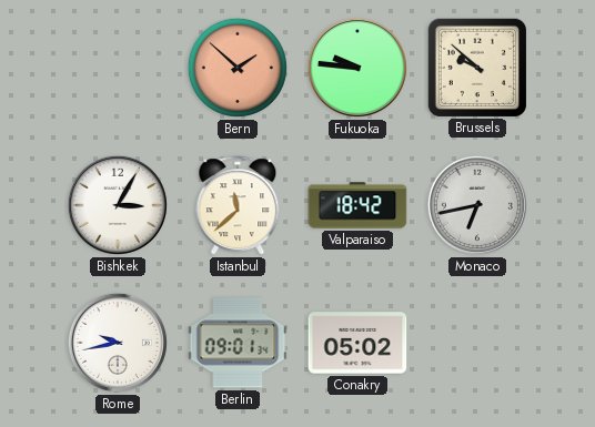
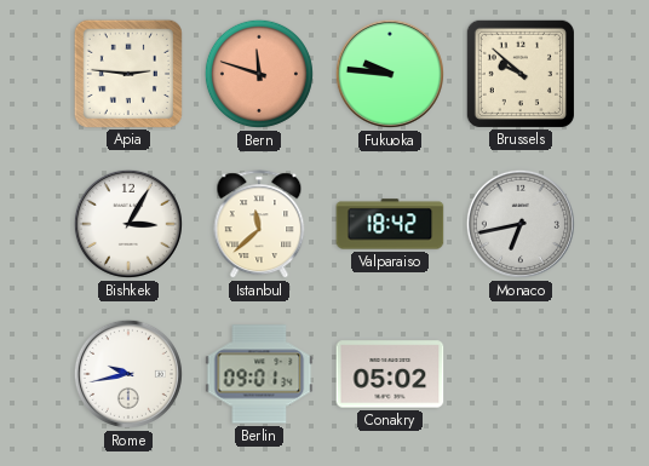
Apia: none -> 2:46 (127, 73)
Bern: 1:52 -> 11:48 (259, 74)
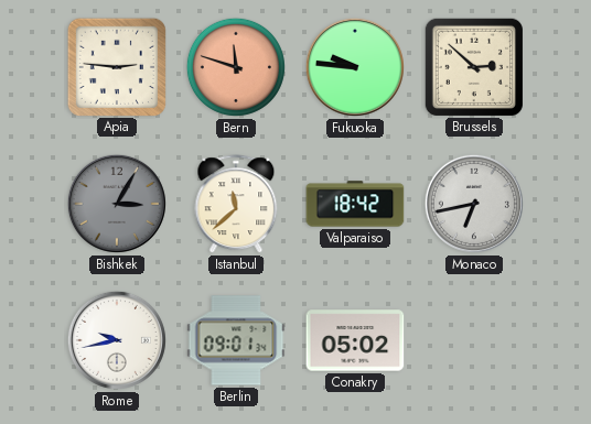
Brussels: 9:52 -> 2:52 (473, 66)
Bishkek dial: white -> grey (117, 204)
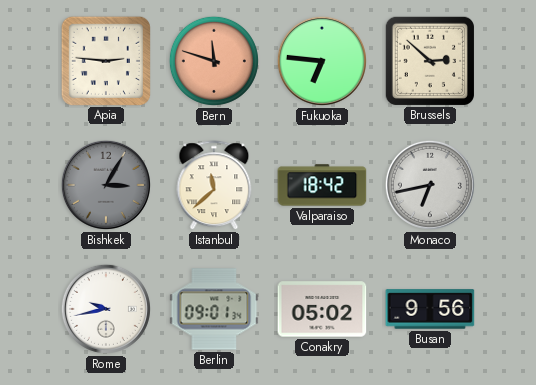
Fukuoka: 9:46 -> 6:46 (322, 61)
Busan: none -> 9:56 (430, 309)
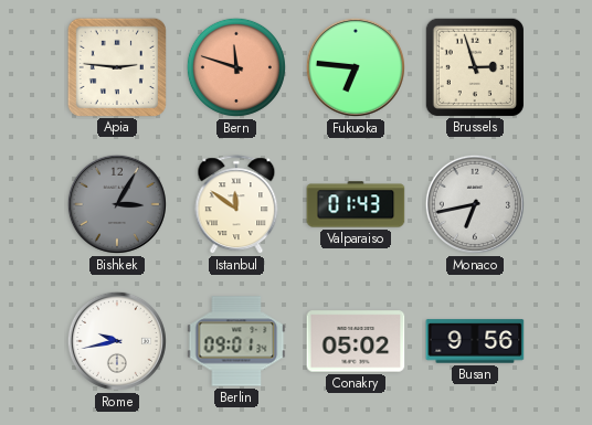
Brussels: 2:52 -> 2:57 (474, 66)
Istanbul: 11:38 -> 11:51 (236, 205)
Valparaiso: 18:42 -> 01:43 (356, 204)
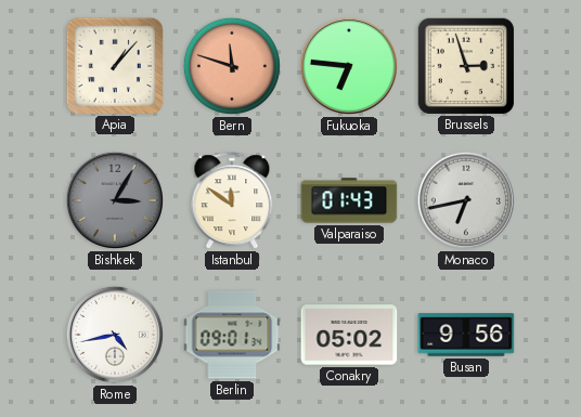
Apia: 2:46 -> 1:07 (114, 65)
Rome: 9:43 -> 4:43 (115, 335)
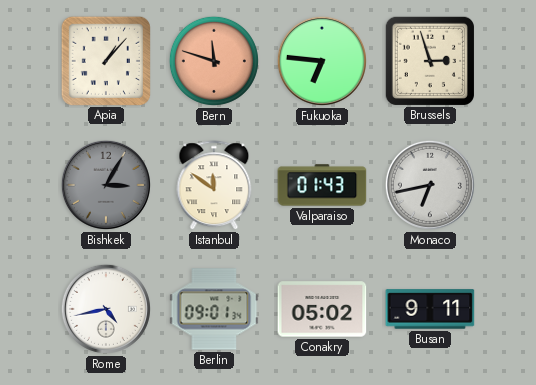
Busan: 9:56 -> 9:11 (430, 309)
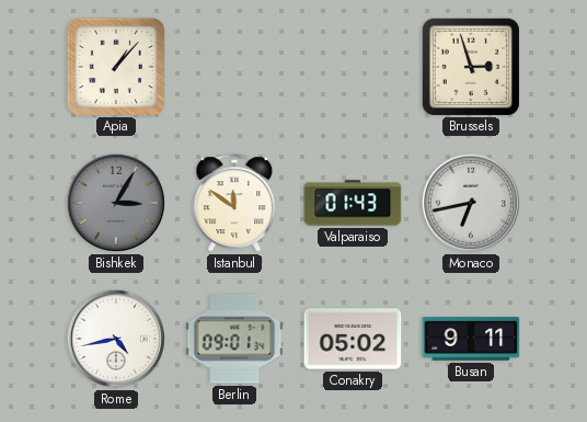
Bern: 11:48 -> none (214, 61)
Fukuoka: 6:46 -> none (322, 61)
